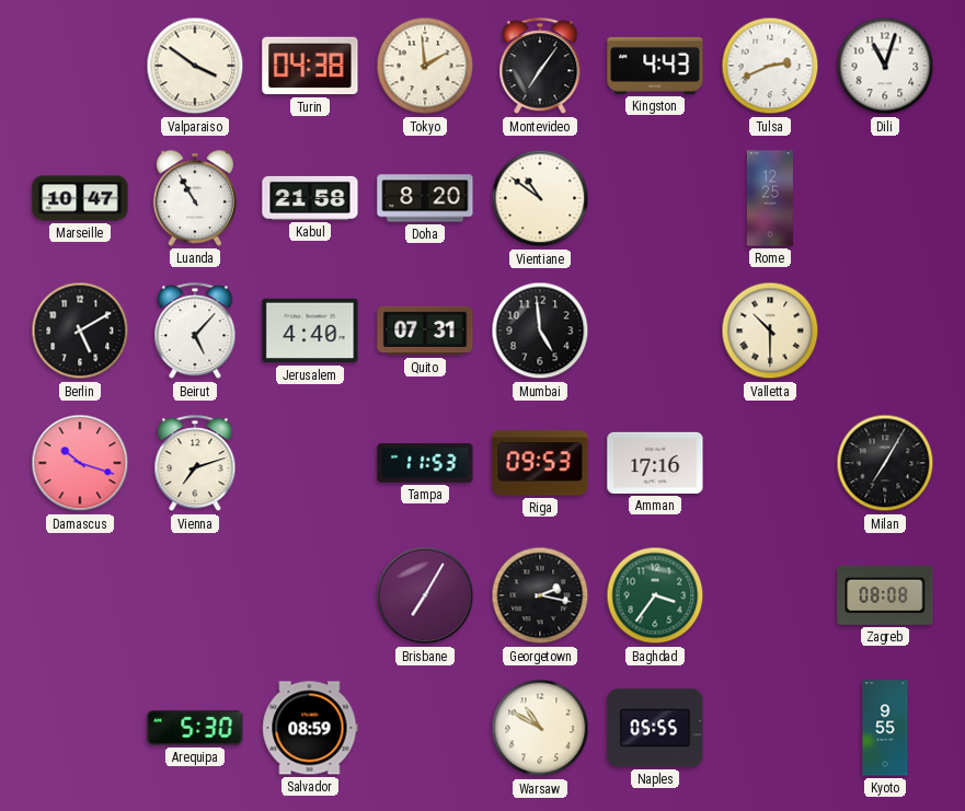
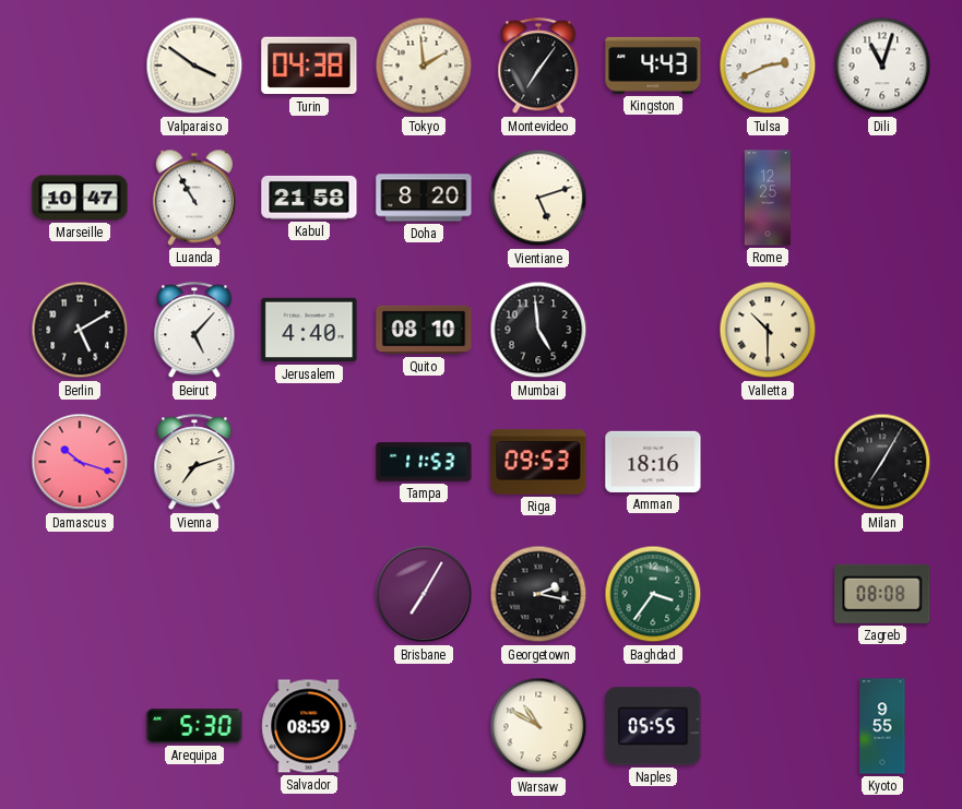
Vientiane: 10:51 -> 5:12 (538, 198)
Quito: 07:31 -> 08:10 (424, 330)
Amman: 17:16 -> 18:16 (653, 462)
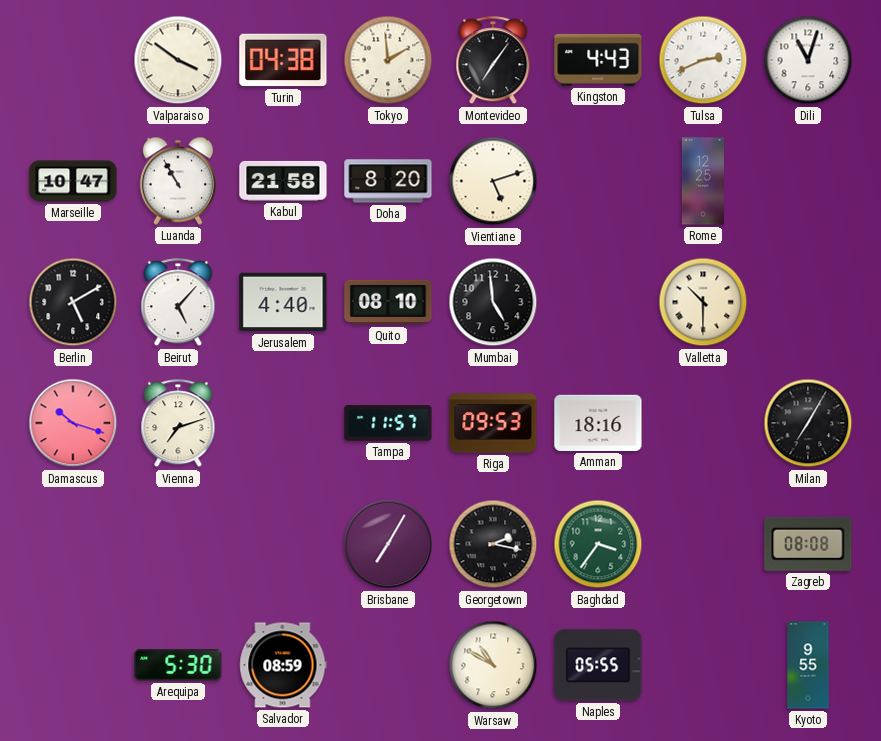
Tampa: 11:53 -> 11:57 (388, 423)
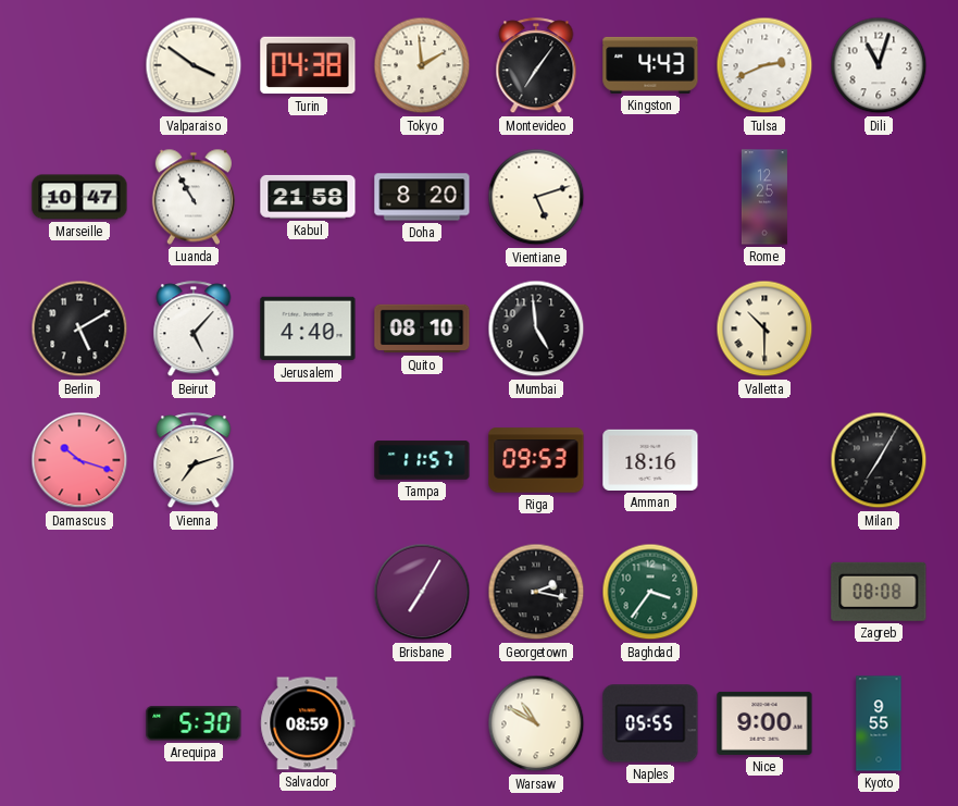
Nice: none -> 9:00 (764, 723)
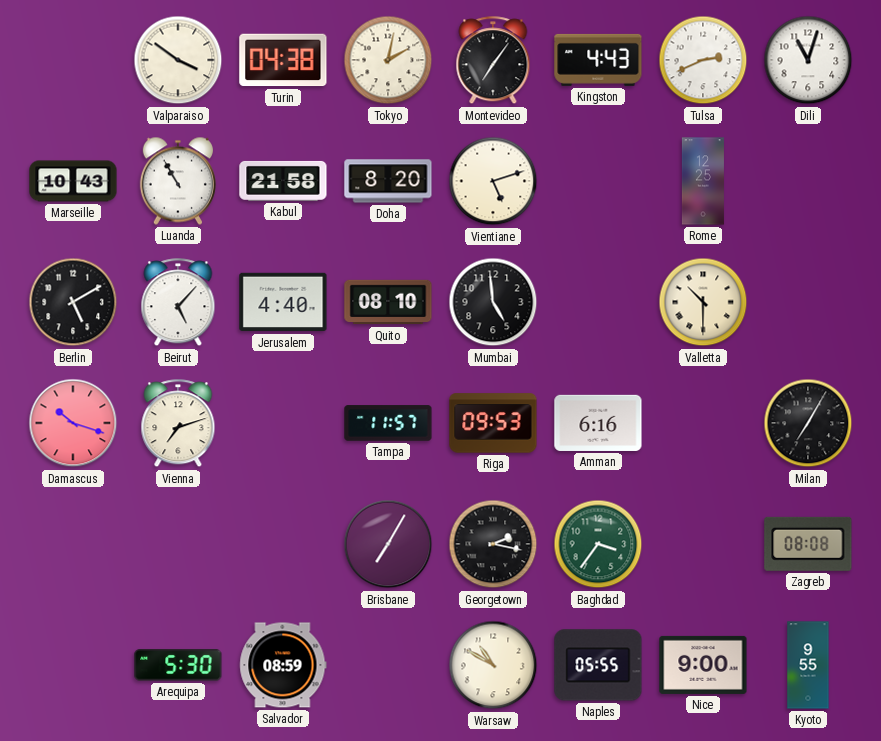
Tokyo: 1:59 -> 2:02 (388, 60)
Marseille: 10:47 -> 10:43 (73, 181)
Amman: 18:16 -> 6:16 (598, 423)
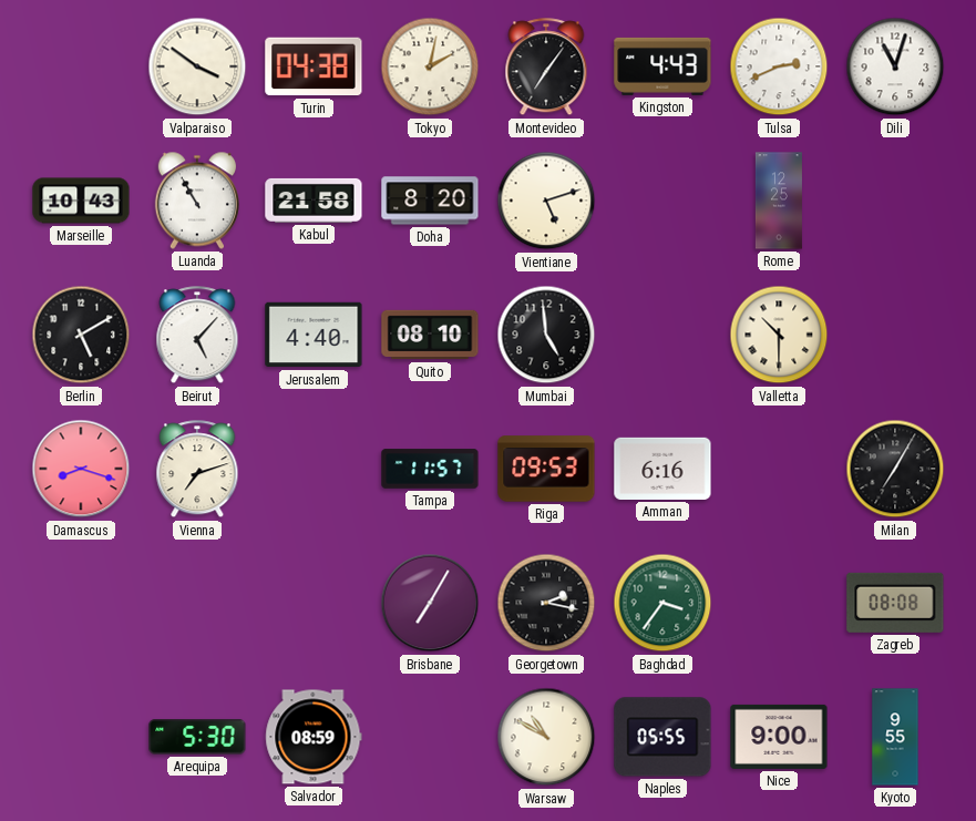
Damascus: 10:18 -> 8:18 (81, 469)
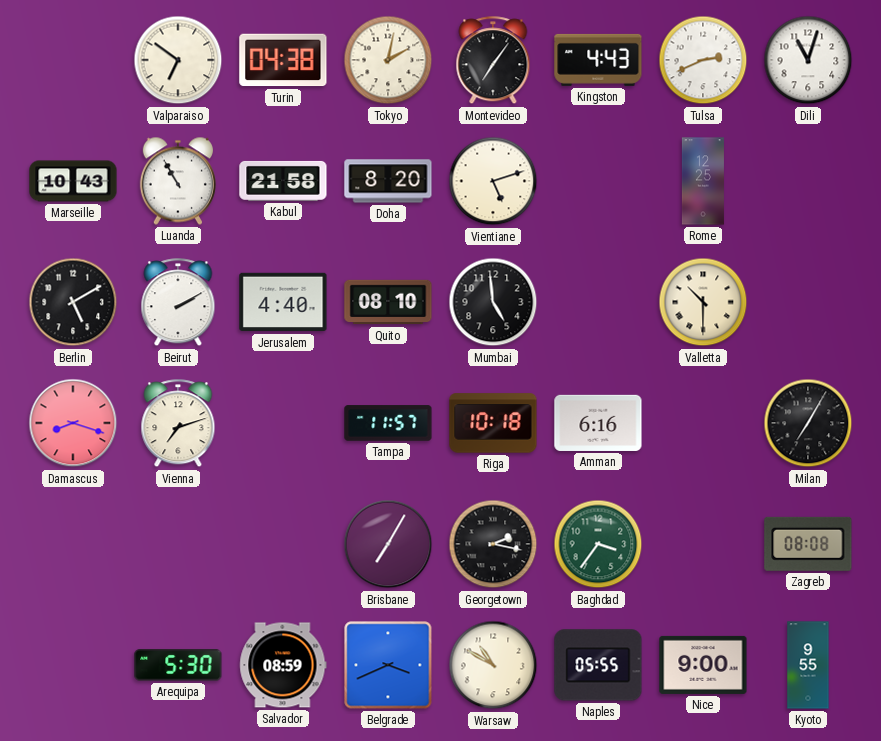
Valparaiso: 3:51 -> 6:51 (178, 60)
Beirut: 5:07 -> 2:10 (178, 303)
Riga: 09:53 -> 10:18 (493, 423)
Belgrade: none -> 3:41 (388, 665)
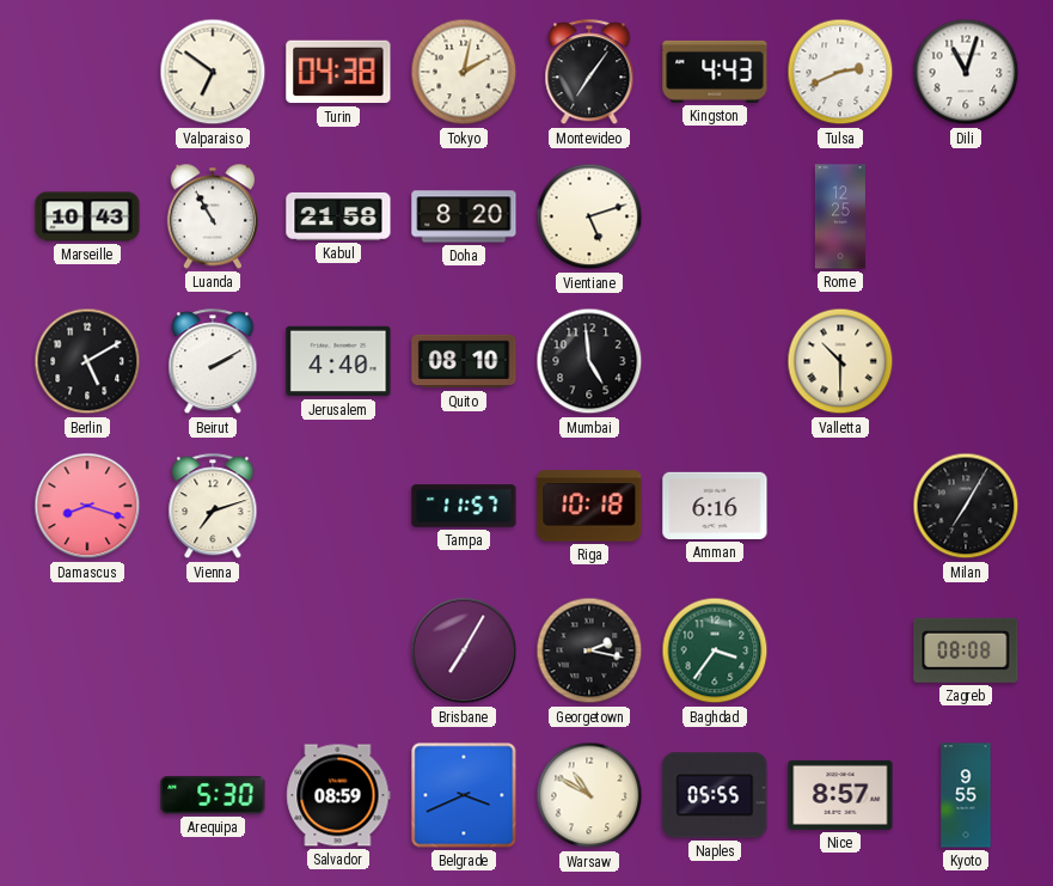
Nice: 9:00 -> 8:57 (840, 795)
